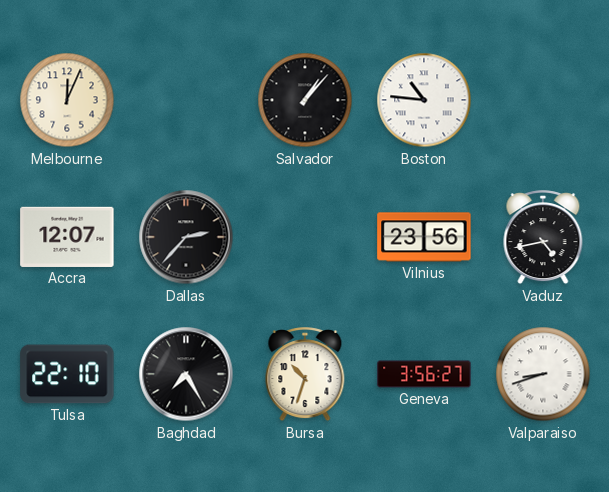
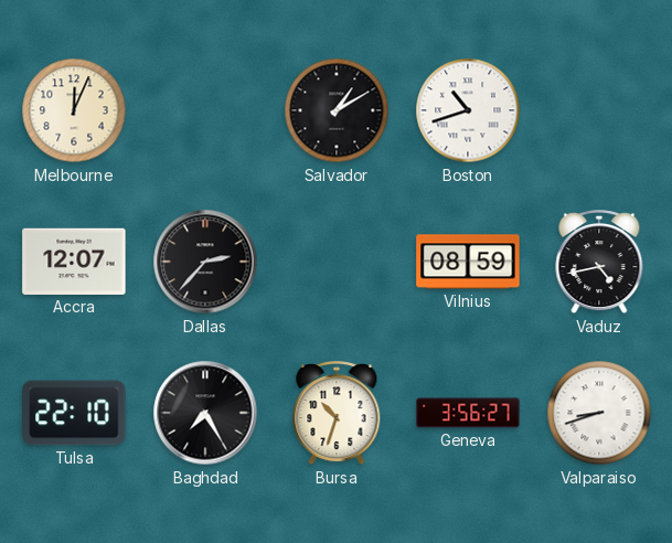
Salvador: 1:07 -> 1:10 (337, 110)
Boston: 10:46 -> 10:42 (468, 110)
Vilnius: 23:56 -> 08:59 (468, 262)
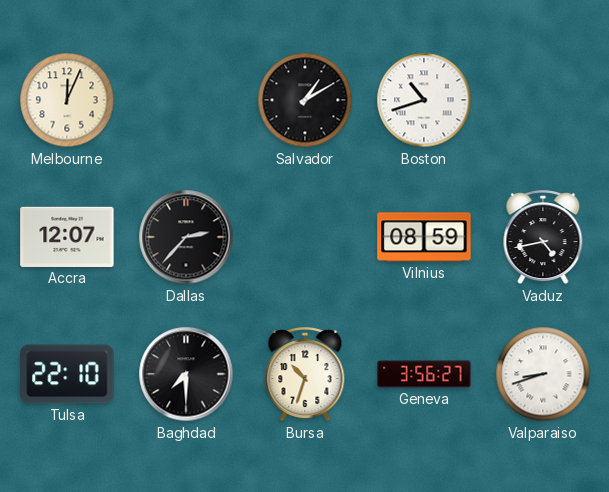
Baghdad: 7:25 -> 7:30 (186, 374)
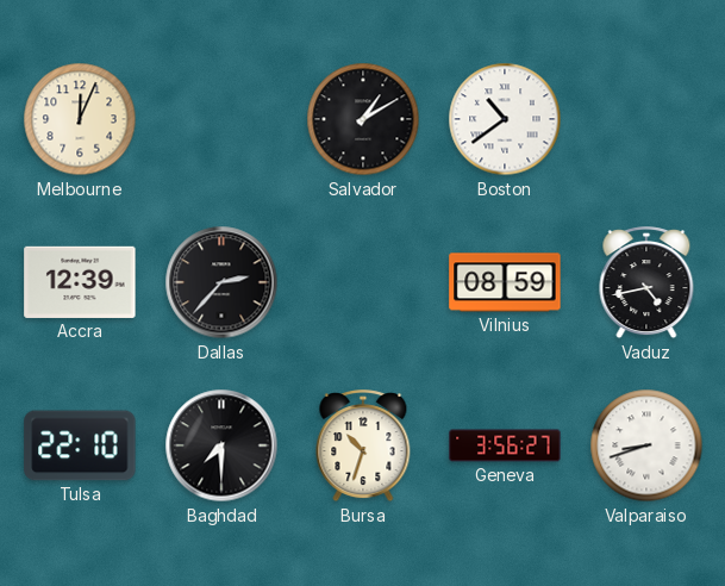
Boston: 10:42 -> 10:39 (505, 119)
Accra: 12:07 -> 12:39 (80, 282)
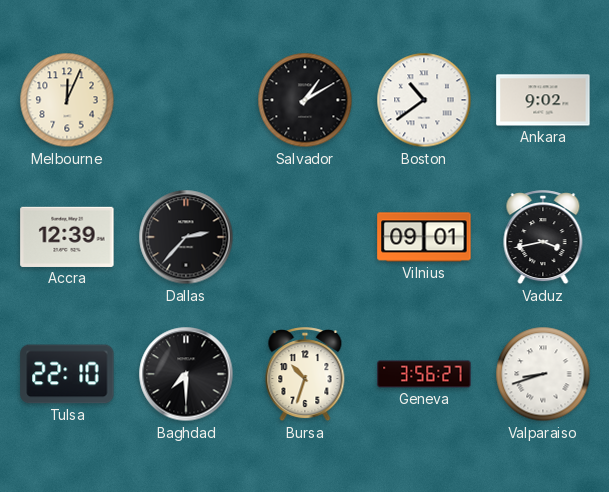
Ankara: none -> 9:02 (543, 100)
Vilnius: 08:59 -> 09:01 (424, 237)
Vaduz: 4:43 -> 3:43 (543, 238)
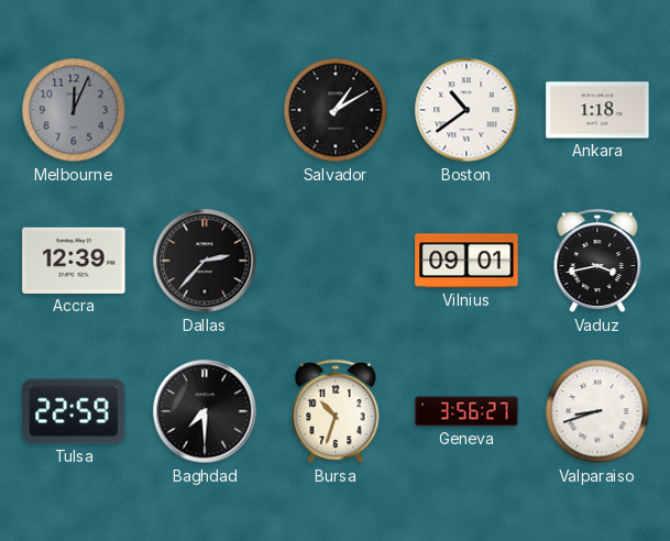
Melbourne dial: cream -> grey (74, 110)
Ankara: 9:02 -> 1:18 (597, 110)
Tulsa: 22:10 -> 22:59 (74, 411)
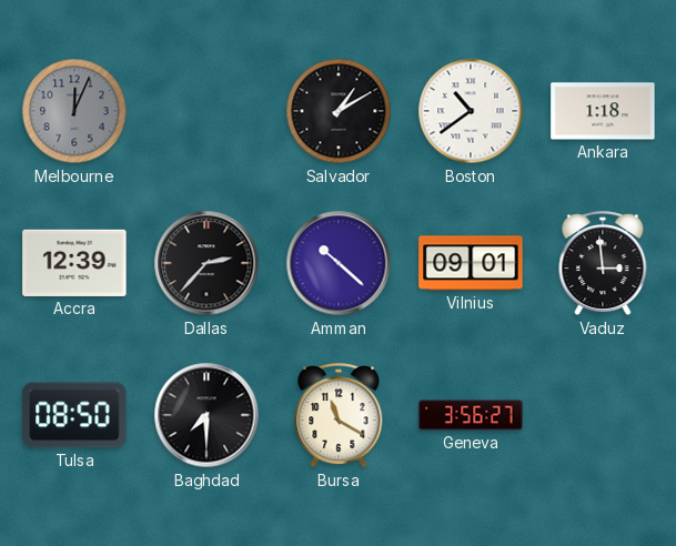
Amman: none -> 10:22 (339, 263)
Vaduz: 3:43 -> 2:59 (603, 264)
Tulsa: 22:59 -> 08:50 (74, 415)
Bursa: 10:33 -> 11:20 (339, 416)
Valparaiso: 8:42 -> none (597, 411)
